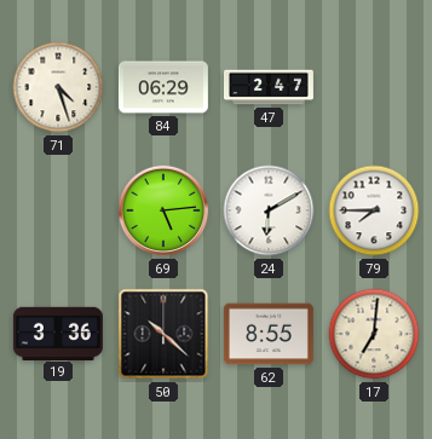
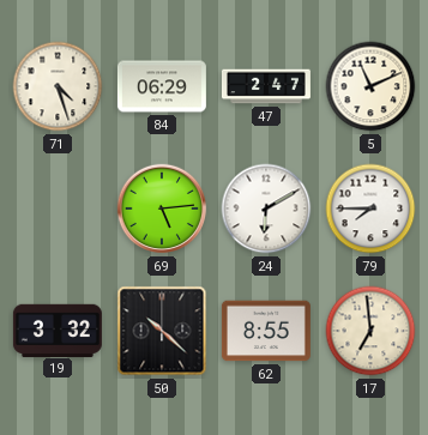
5: none -> 11:11 (370, 86)
19: 3:36 -> 3:32 (58, 330)
17: 7:01 -> 6:59 (370, 331)
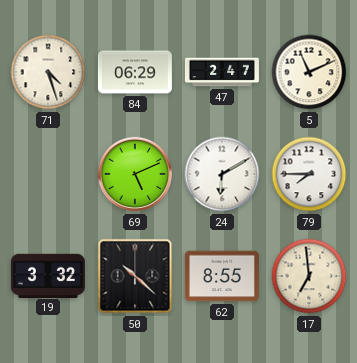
69: 5:14 -> 5:11 (135, 174)
